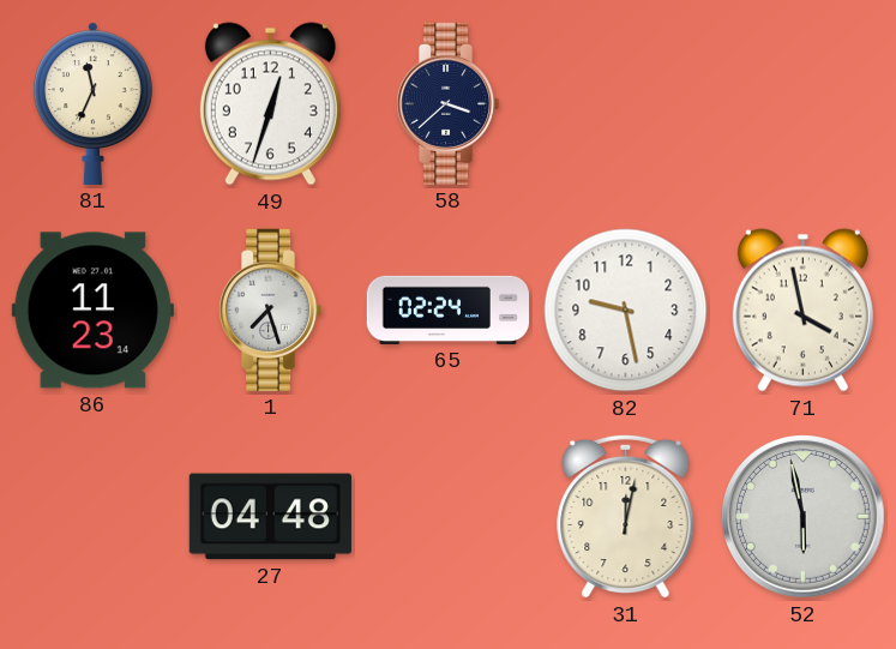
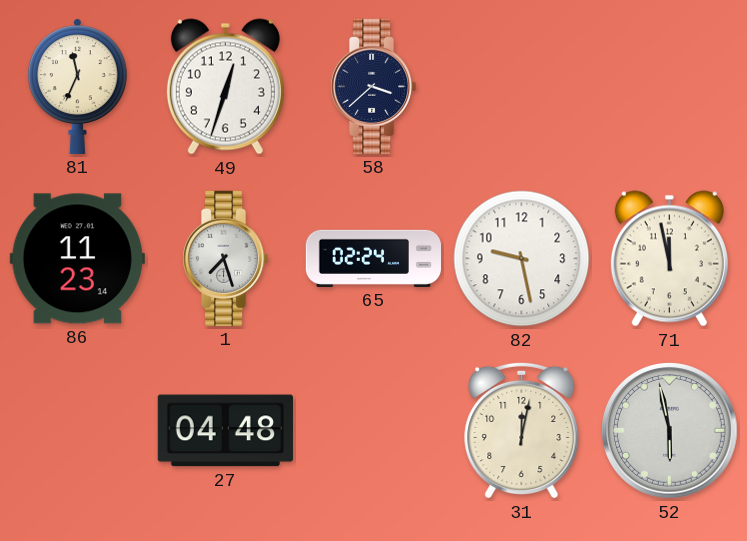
71: 3:58 -> 11:58 (669, 259)
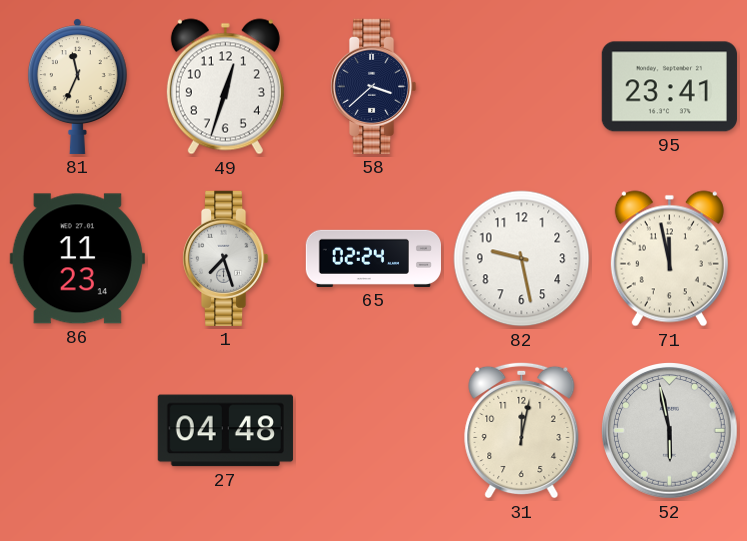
95: none -> 23:41 (669, 87)
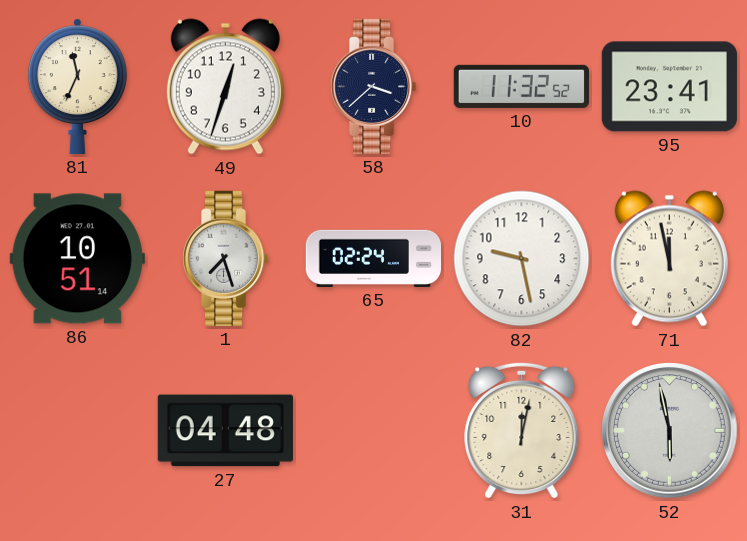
10: none -> 11:32 (521, 86)
86: 11:23 -> 10:51 (77, 259)
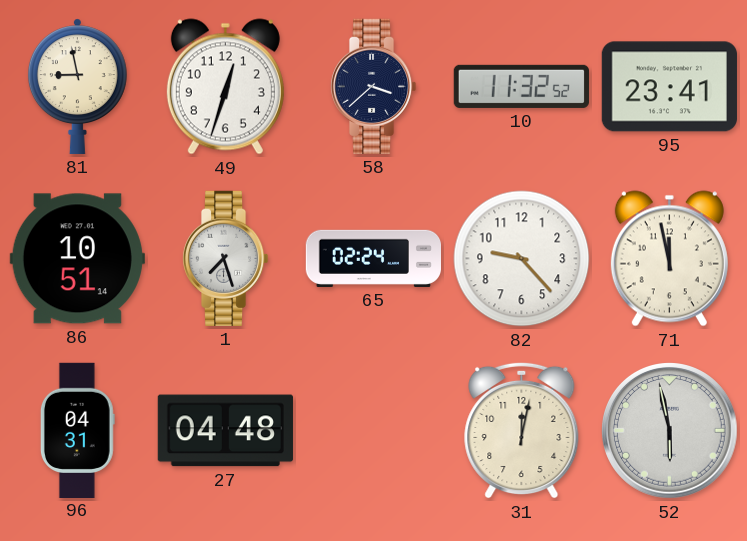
81: 11:34 -> 8:58 (77, 86)
82: 9:28 -> 9:23 (522, 259)
96: none -> 04:31 (77, 430)
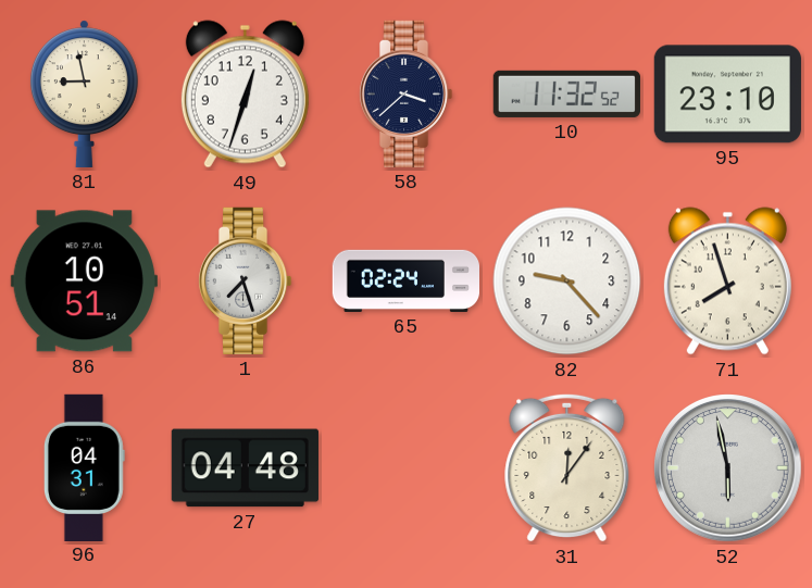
95: 23:41 -> 23:10 (727, 95)
71: 11:58 -> 7:57 (727, 282)
31: 12:02 -> 12:06 (567, 467)
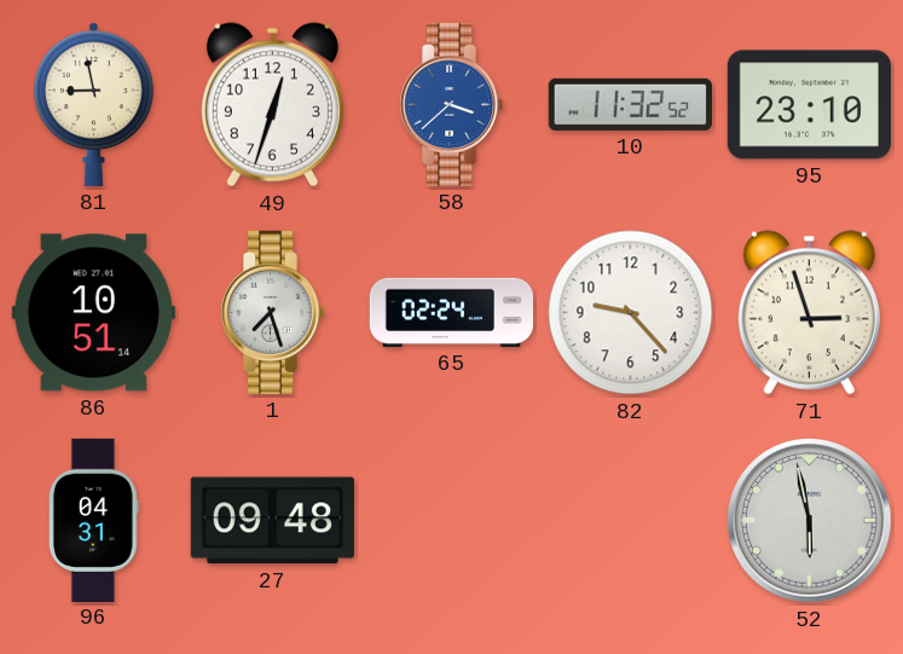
58 dial: navy -> blue (451, 104)
71: 7:57 -> 2:57 (809, 313)
27: 04:48 -> 09:48 (272, 521)
31: 12:06 -> none (567, 467)
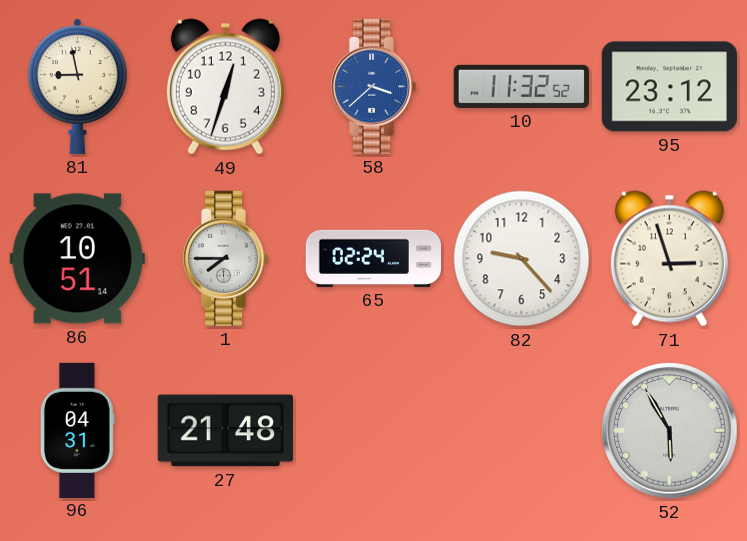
95: 23:10 -> 23:12 (669, 87)
1: 7:27 -> 7:45 (225, 258)
27: 09:48 -> 21:48 (225, 431)
52: 5:58 -> 5:55 (670, 431)
